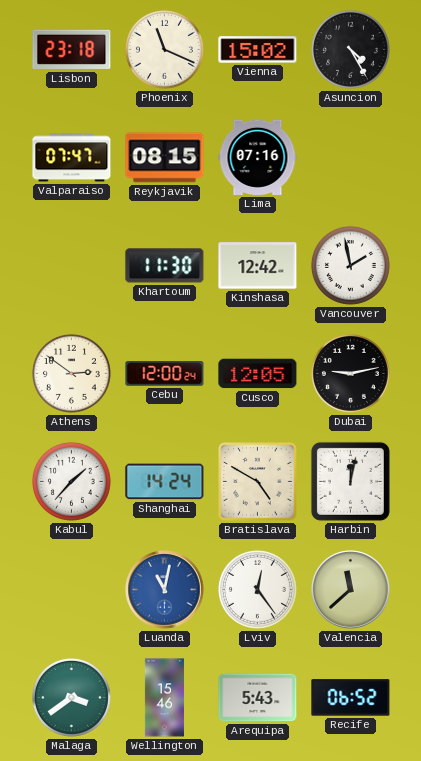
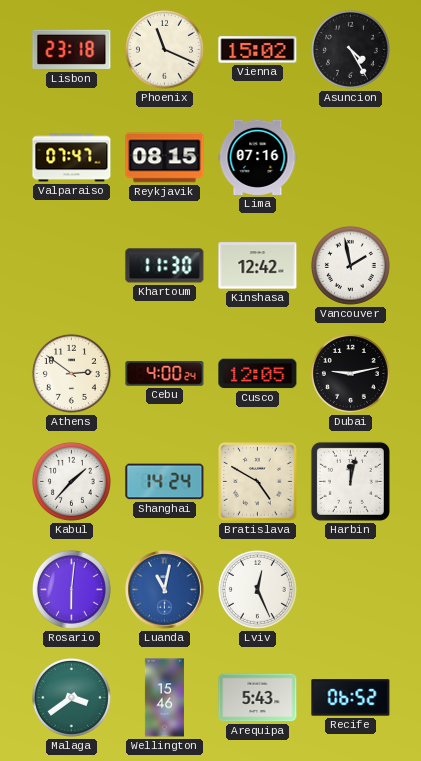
Cebu: 12:00 -> 4:00 (165, 374)
Rosario: none -> 6:01 (71, 589)
Lviv: 12:24 -> 12:26 (257, 589)
Valencia: 11:38 -> none (351, 590)
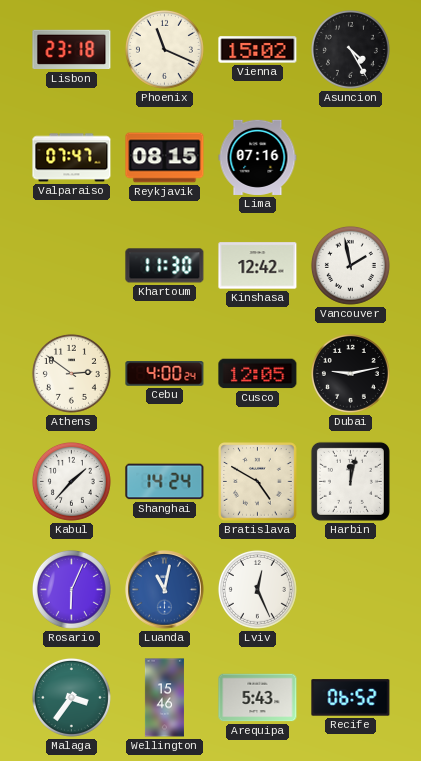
Rosario: 6:01 -> 6:04 (71, 589)
Malaga: 3:39 -> 3:36 (71, 697)
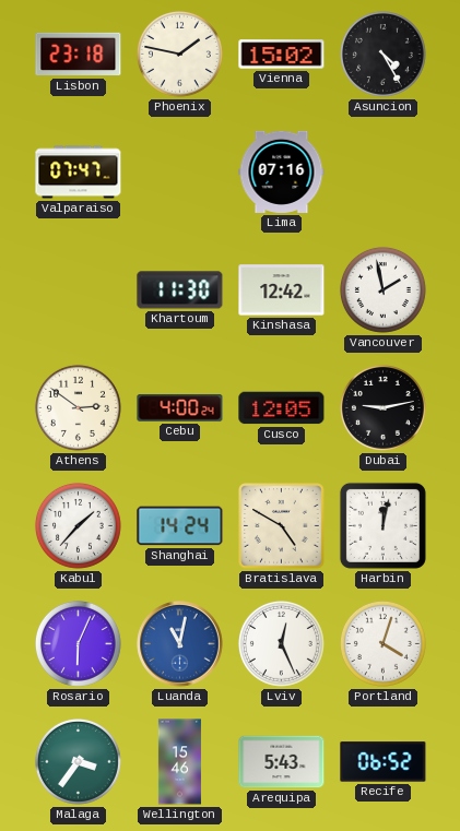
Phoenix: 11:19 -> 1:47 (179, 54)
Reykjavik: 08:15 -> none (165, 158)
Portland: none -> 4:03 (382, 643)
